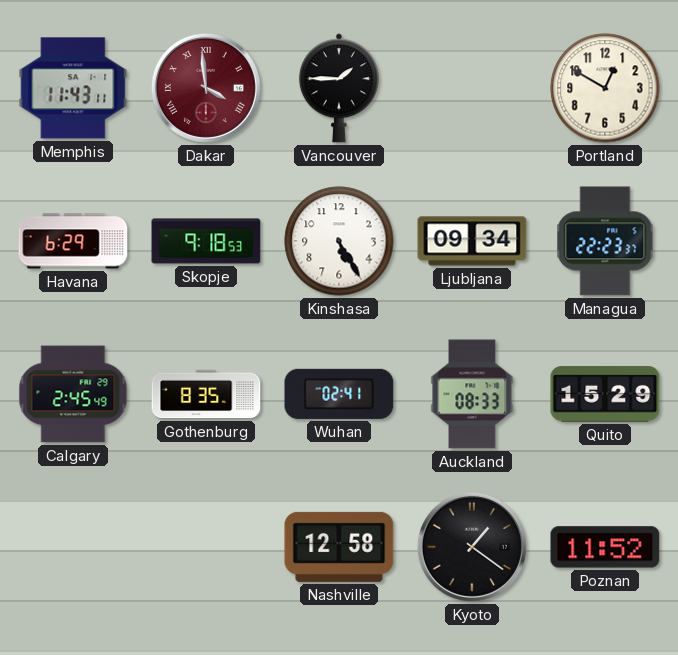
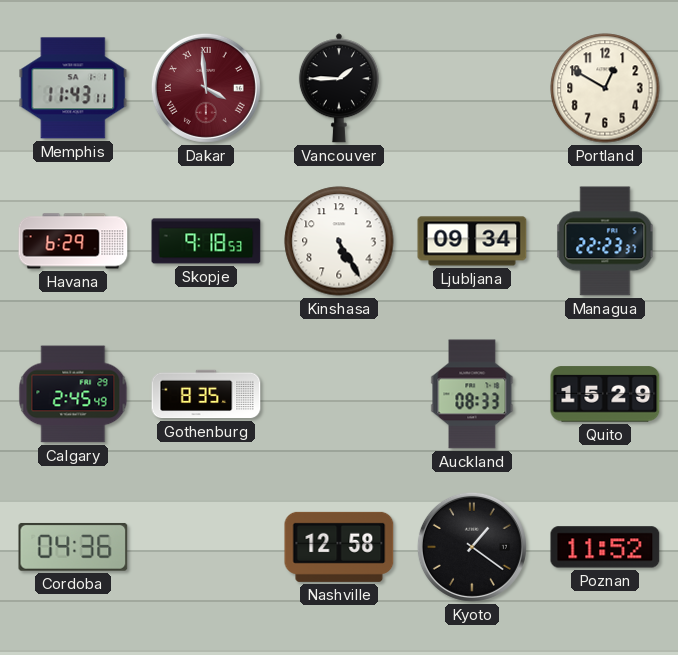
Wuhan: 02:41 -> none (339, 394)
Cordoba: none -> 04:36 (73, 547)
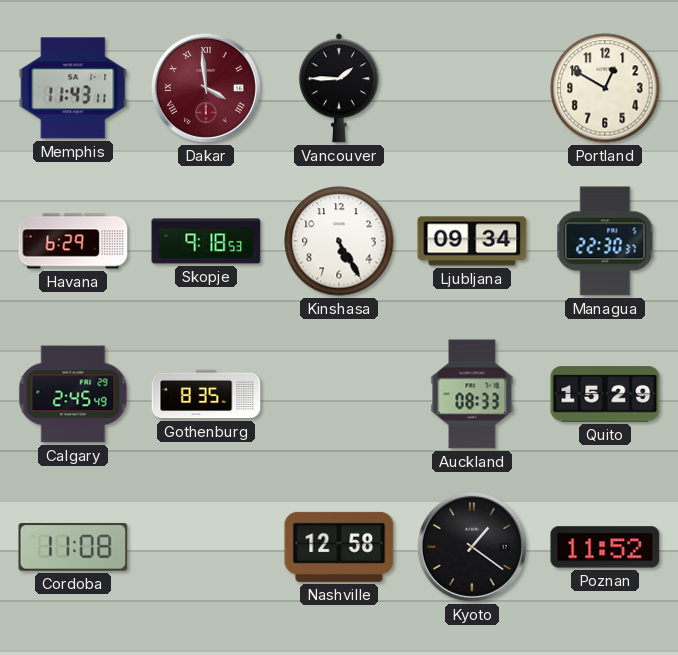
Managua: 22:23 -> 22:30 (605, 241)
Cordoba: 04:36 -> 11:08 (73, 547)
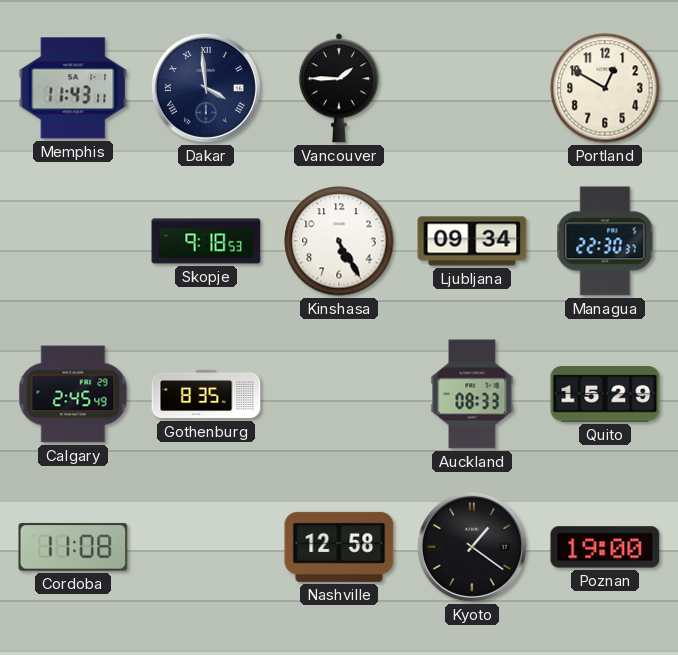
Dakar dial: burgundy -> navy (206, 88)
Havana: 6:29 -> none (73, 241)
Poznan: 11:52 -> 19:00 (605, 547)
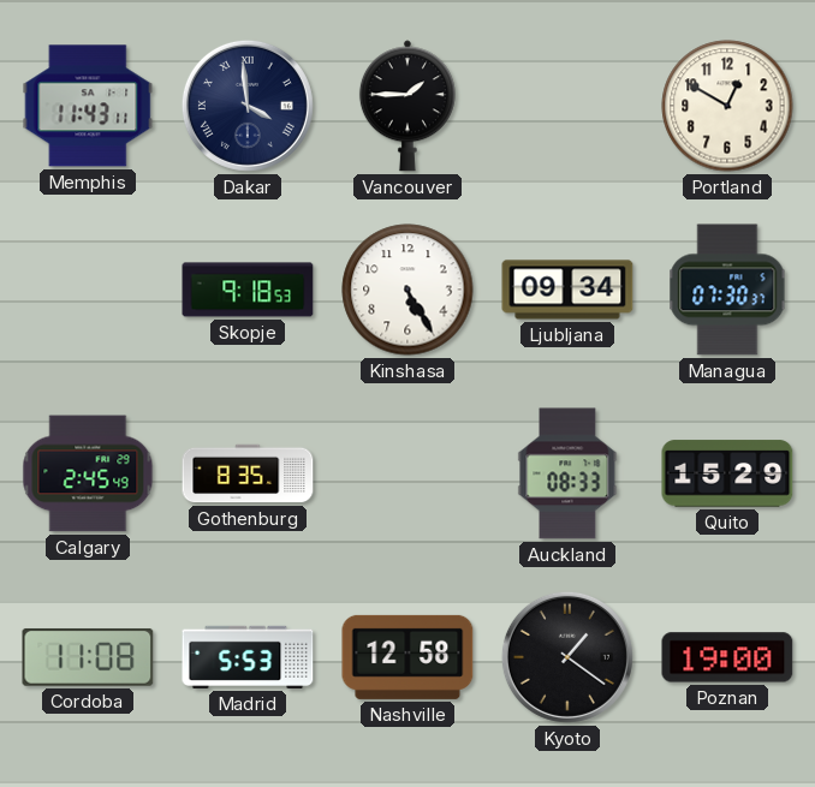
Managua: 22:30 -> 07:30 (727, 290)
Madrid: none -> 5:53 (248, 657)
